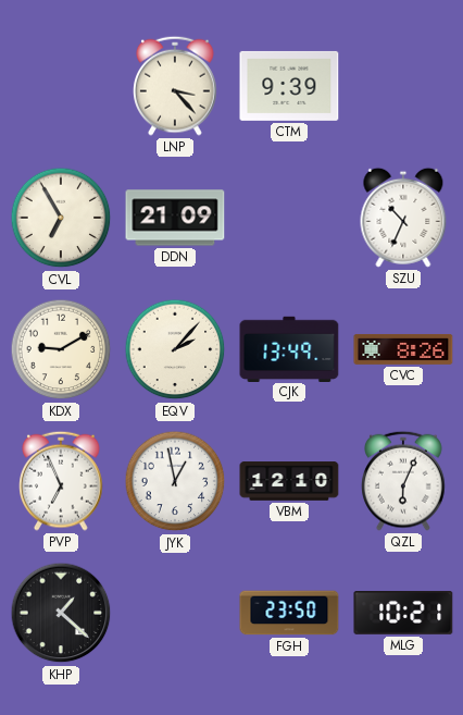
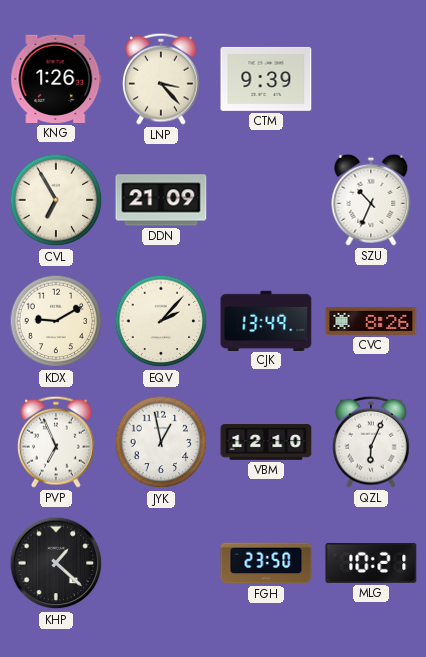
KNG: none -> 1:26 (56, 79)
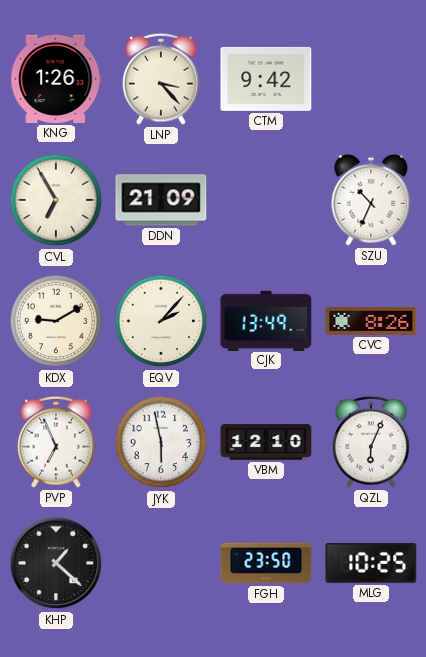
CTM: 9:39 -> 9:42 (266, 79)
JYK: 12:58 -> 5:58 (161, 442)
MLG: 10:21 -> 10:25 (371, 564)
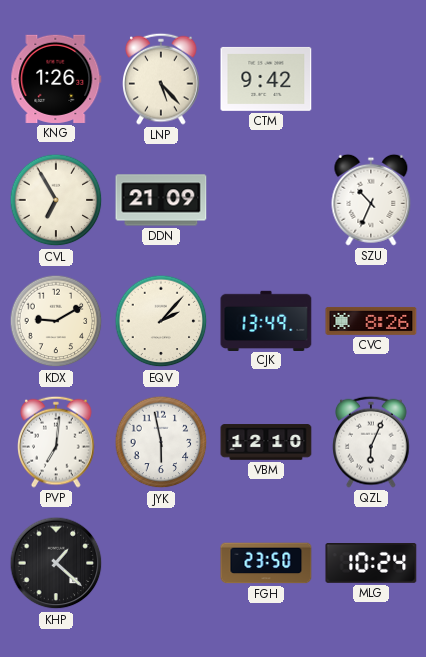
LNP: 3:23 -> 5:23 (161, 79)
PVP: 6:56 -> 7:01 (56, 442)
MLG: 10:25 -> 10:24 (371, 564)
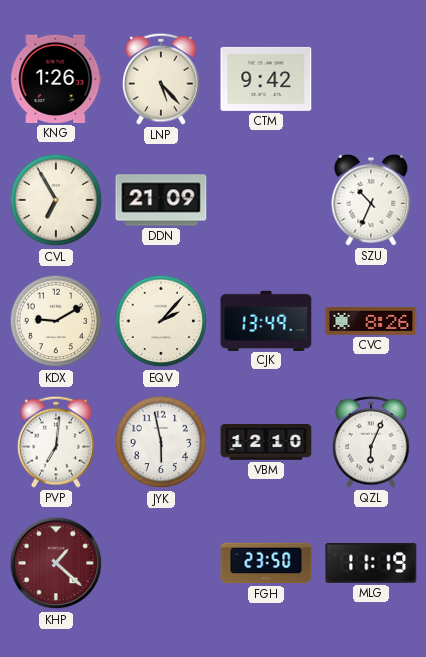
KHP dial: black -> burgundy (56, 563)
MLG: 10:24 -> 11:19 (371, 564)
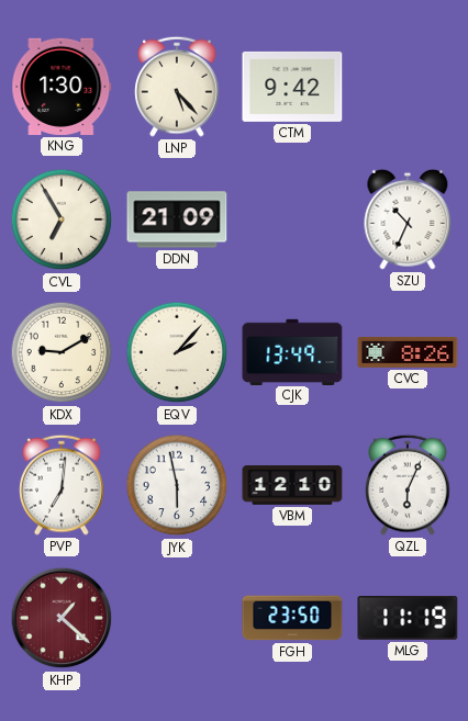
KNG: 1:26 -> 1:30 (62, 87)
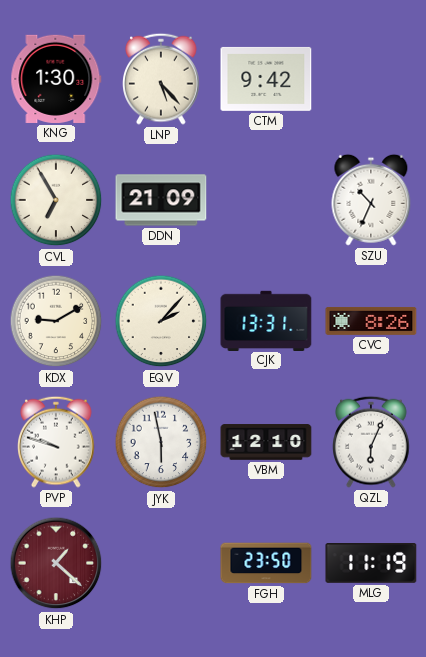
CJK: 13:49 -> 13:31 (266, 320)
PVP: 7:01 -> 9:48 (56, 442)
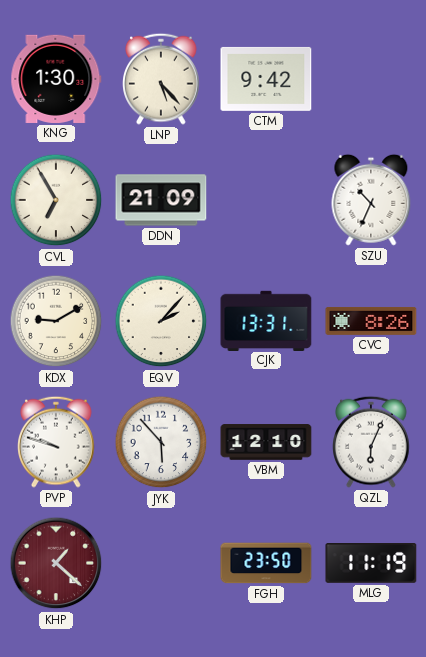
JYK: 5:58 -> 5:53 (161, 442)
